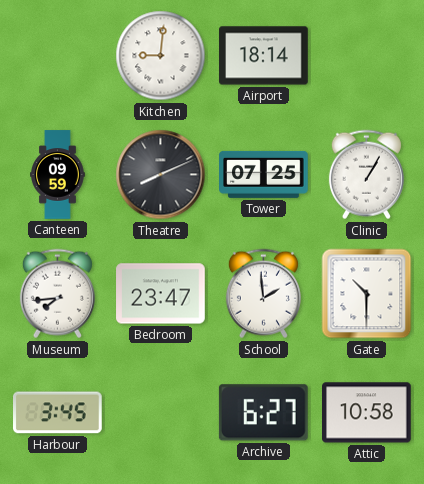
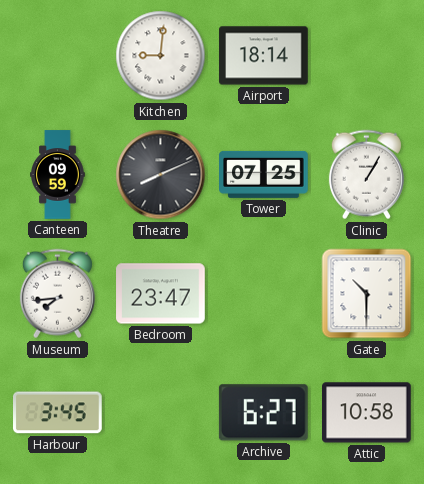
School: 1:59 -> none (263, 294)
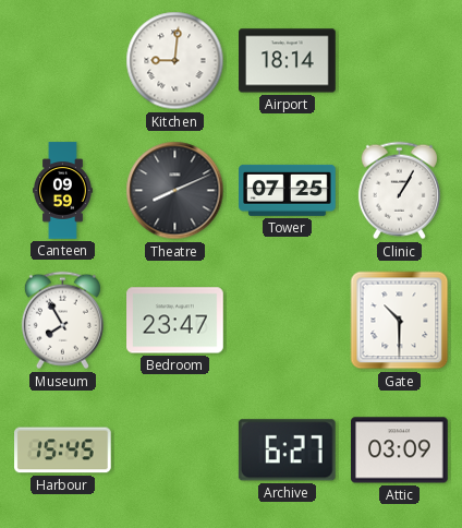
Museum: 7:44 -> 7:55 (62, 321)
Harbour: 3:45 -> 15:45 (63, 451)
Attic: 10:58 -> 03:09 (400, 451)
